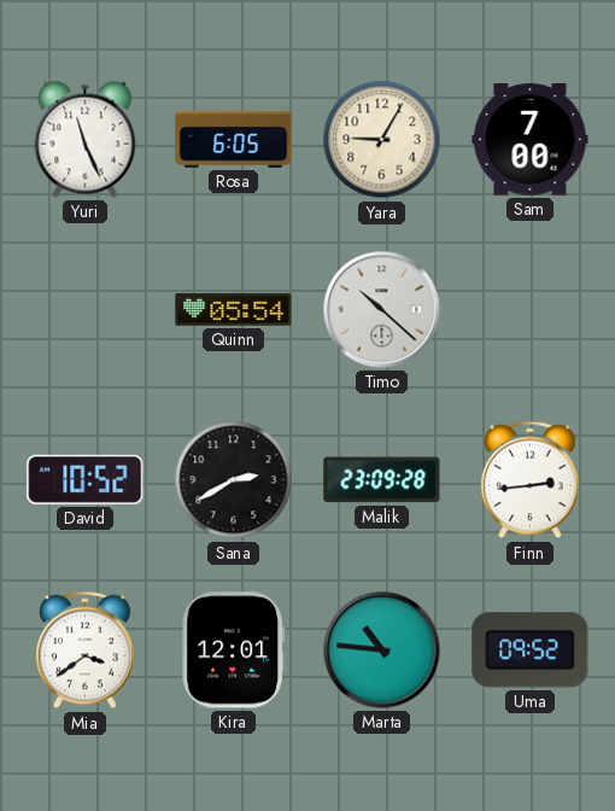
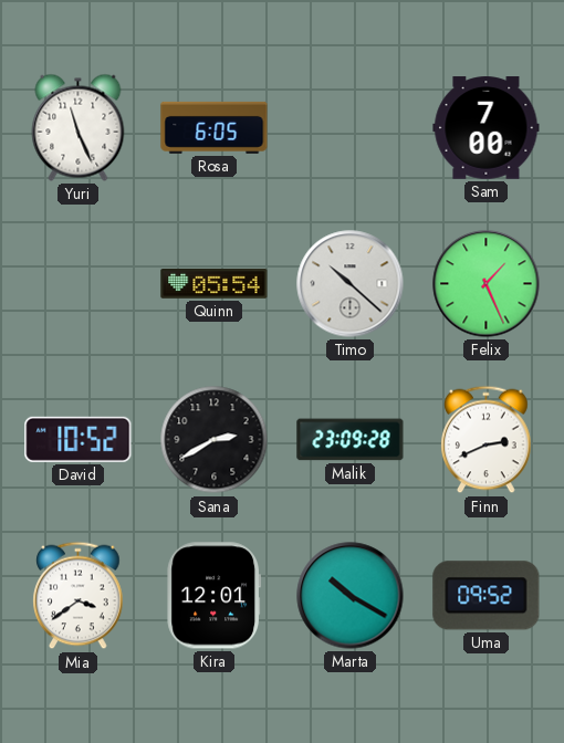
Yara: 9:05 -> none (382, 140)
Felix: none -> 1:26 (487, 284)
Finn: 2:44 -> 2:41 (487, 440)
Marta: 10:46 -> 10:20 (351, 596)
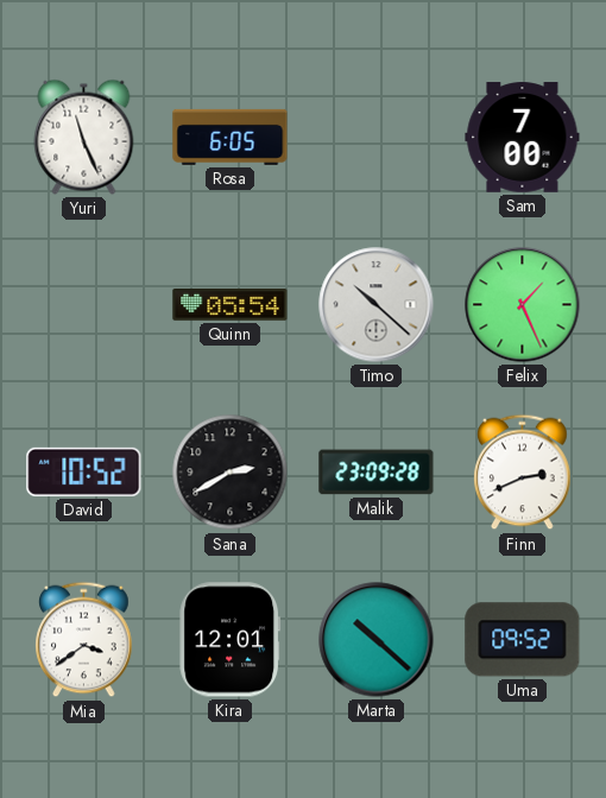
Marta: 10:20 -> 10:22 (377, 640)
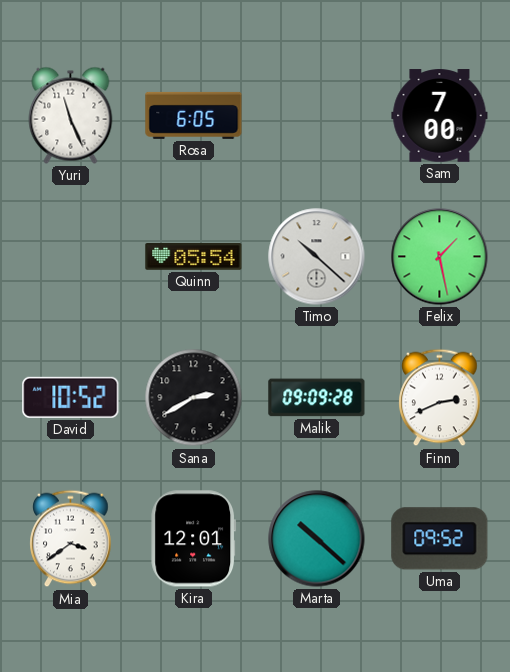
Felix: 1:26 -> 1:28 (440, 257)
Malik: 23:09 -> 09:09 (317, 398)
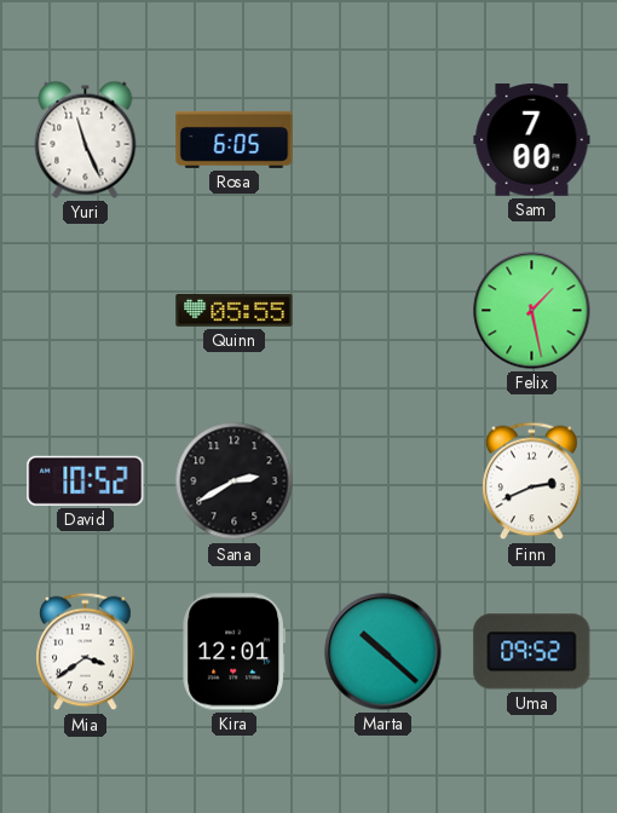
Quinn: 05:54 -> 05:55 (235, 311)
Timo: 10:22 -> none (317, 257)
Malik: 09:09 -> none (317, 398)
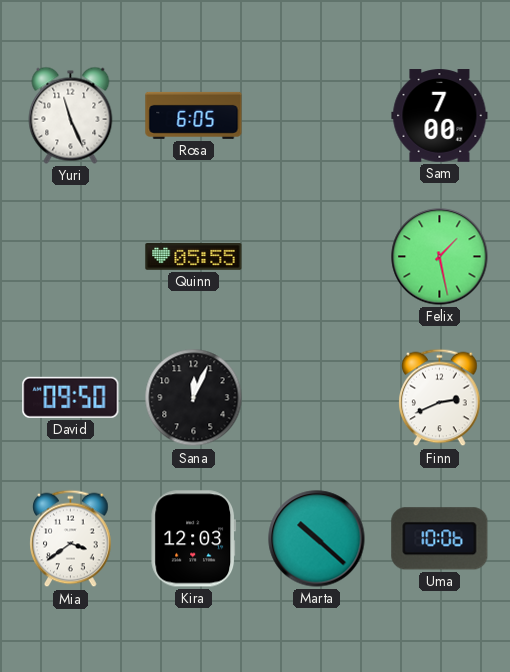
David: 10:52 -> 09:50 (71, 397)
Sana: 2:40 -> 12:04 (194, 398)
Kira: 12:01 -> 12:03 (194, 539)
Uma: 09:52 -> 10:06 (440, 539)
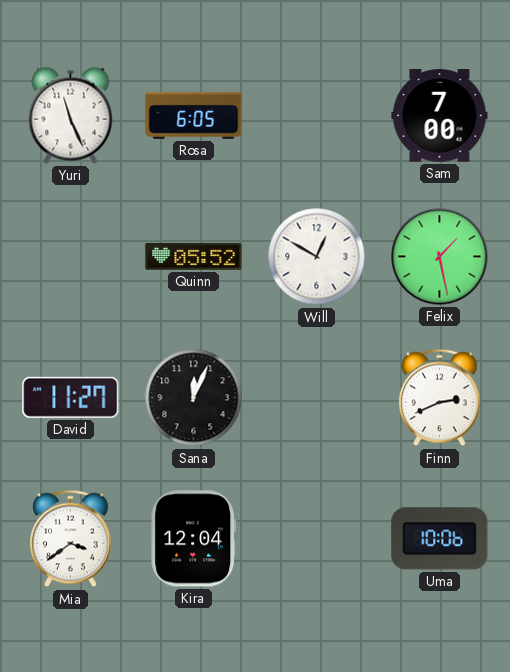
Quinn: 05:55 -> 05:52 (194, 257)
Will: none -> 12:50 (317, 257)
David: 09:50 -> 11:27 (71, 397)
Kira: 12:03 -> 12:04 (194, 539)
Marta: 10:22 -> none (317, 539)
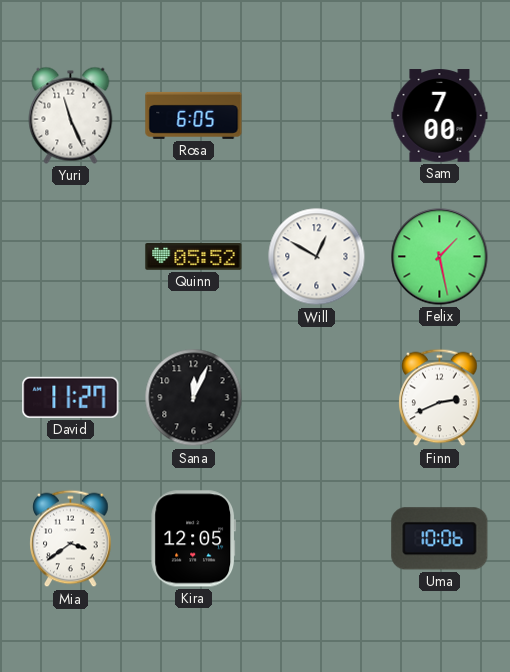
Kira: 12:04 -> 12:05 (194, 539)
